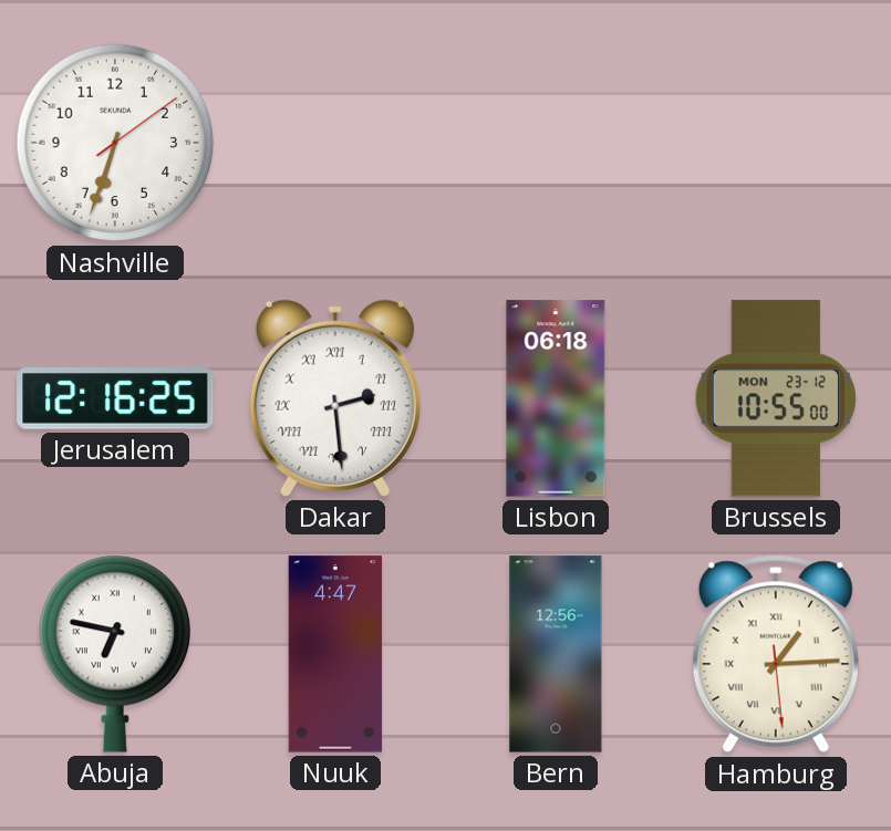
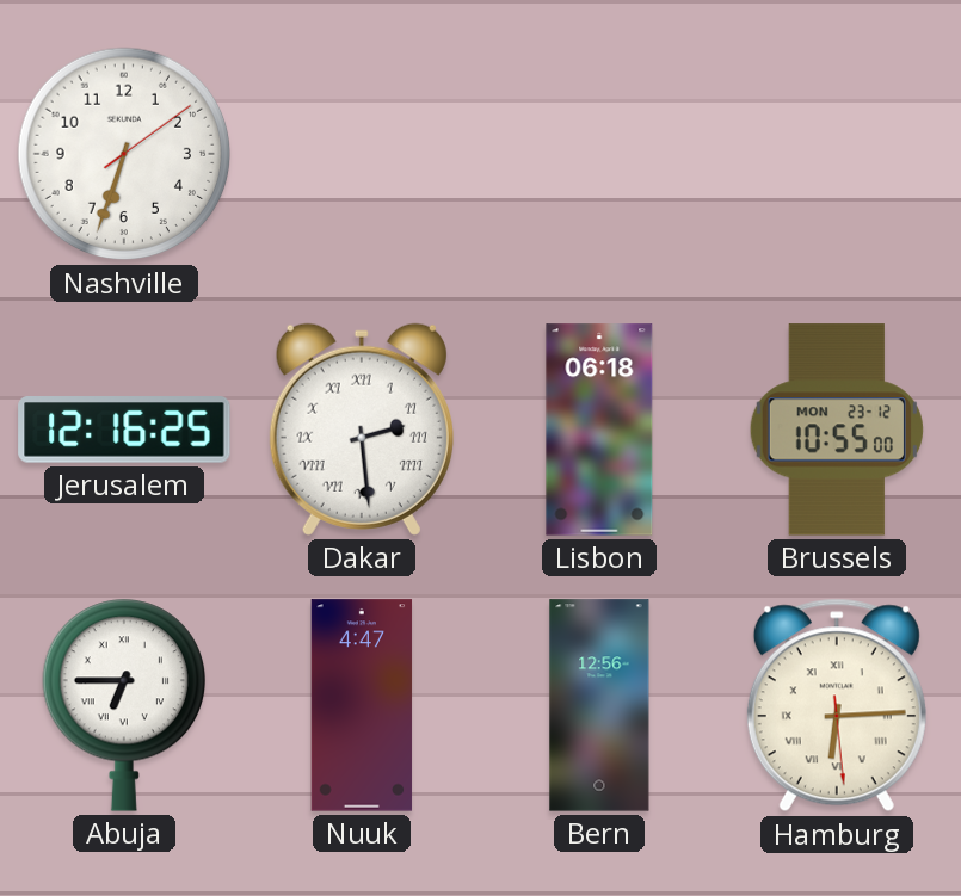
Abuja: 6:47 -> 6:45 (123, 705)
Hamburg: 1:14 -> 6:14 (837, 705)
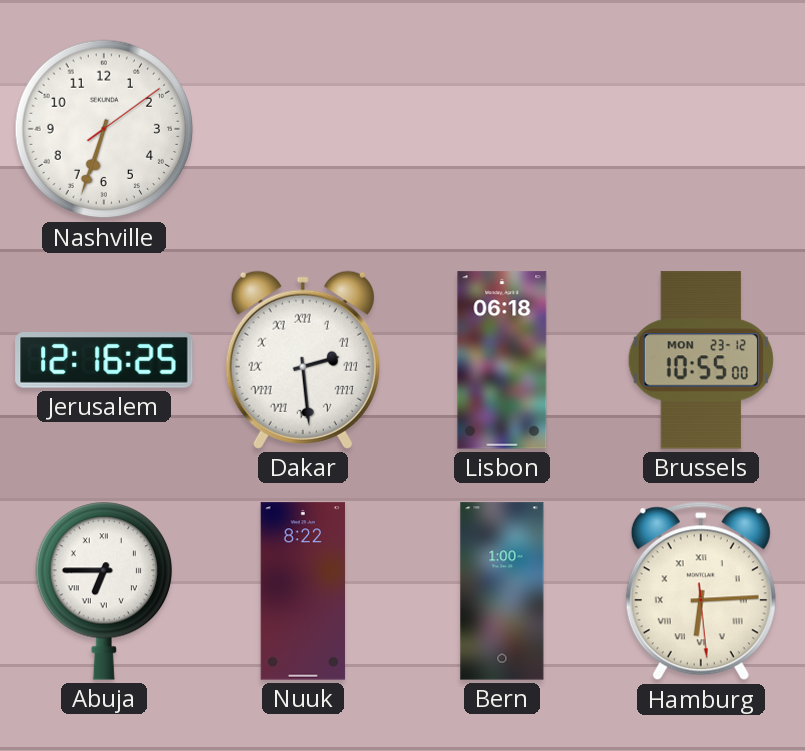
Nuuk: 4:47 -> 8:22 (303, 591)
Bern: 12:56 -> 1:00 (502, 591)
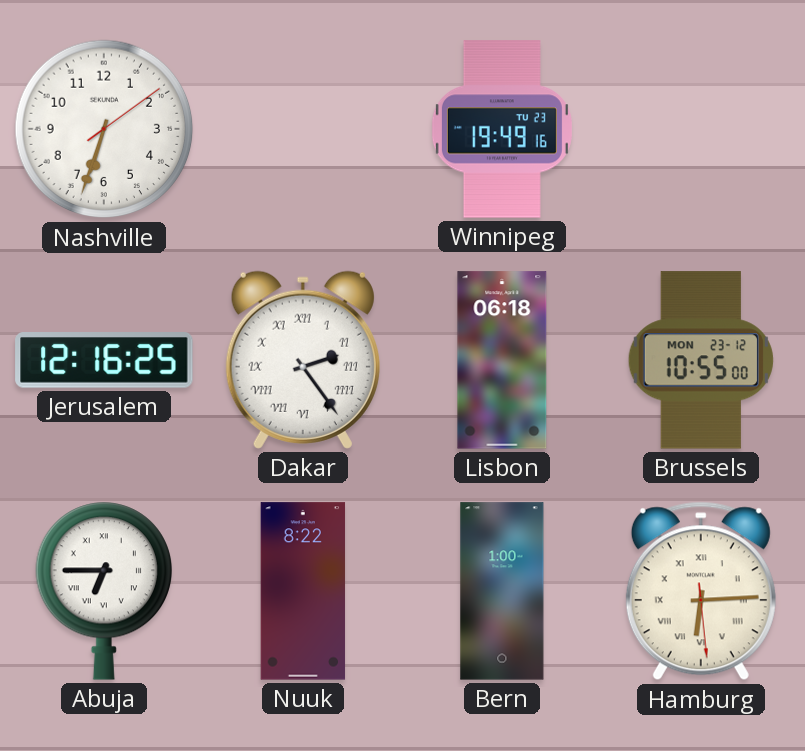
Winnipeg: none -> 19:49 (502, 129)
Dakar: 2:29 -> 2:24 (303, 360)
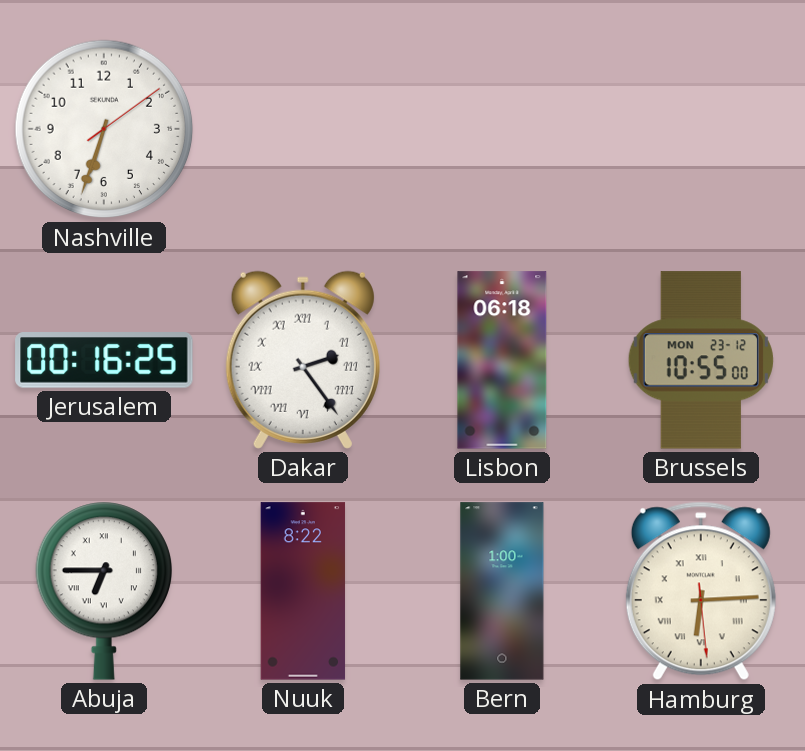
Winnipeg: 19:49 -> none (502, 129)
Jerusalem: 12:16 -> 00:16 (104, 360)
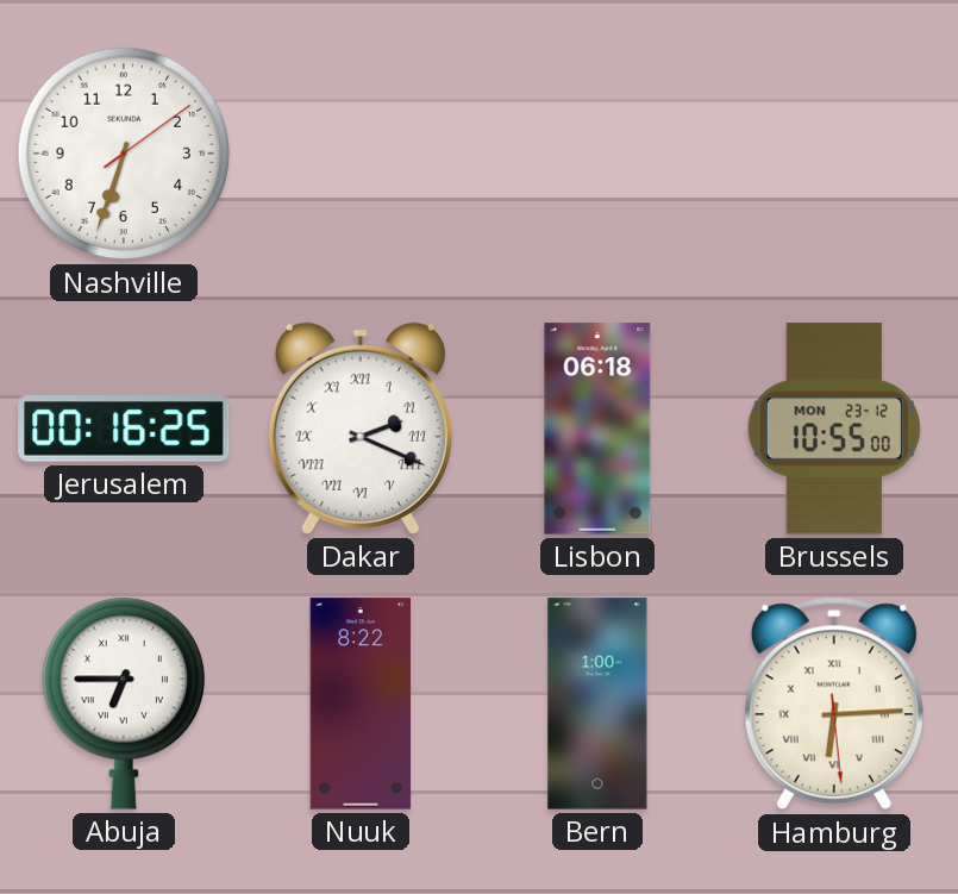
Dakar: 2:24 -> 2:19 (361, 429)
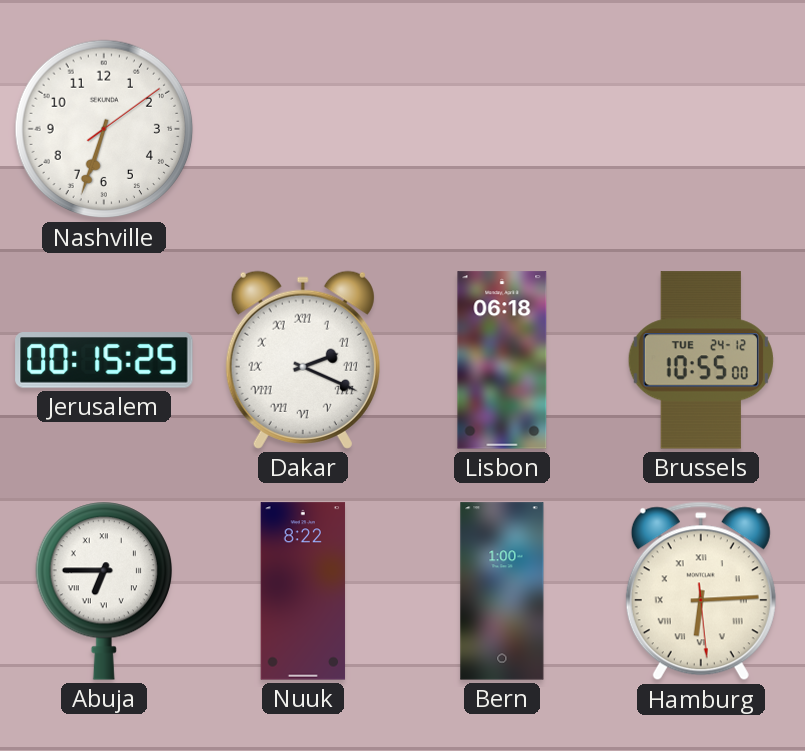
Jerusalem: 00:16 -> 00:15 (104, 360)
Brussels date: MON 23-12 -> TUE 24-12 (701, 360)
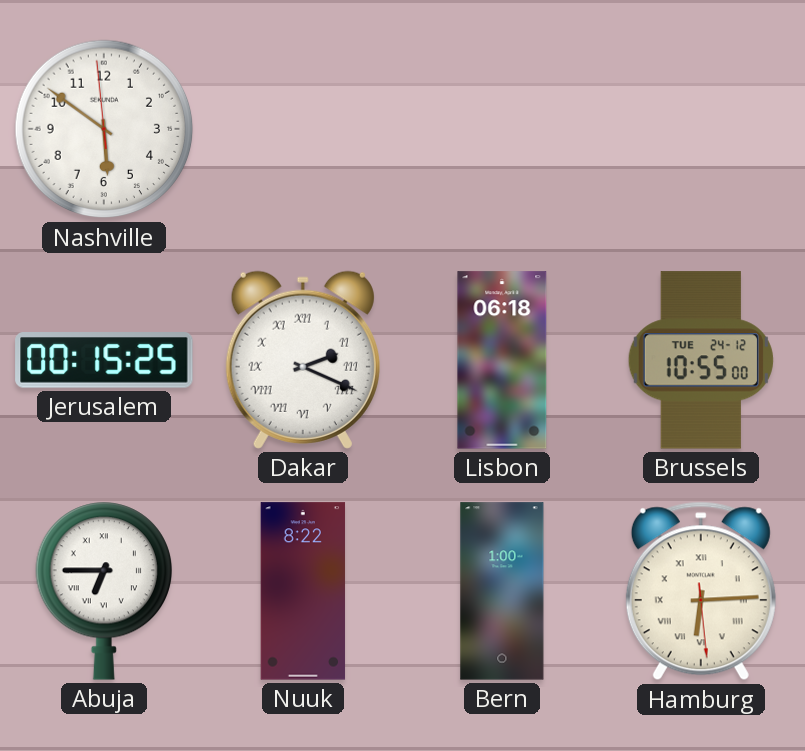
Nashville: 6:33 -> 5:50 (104, 129)
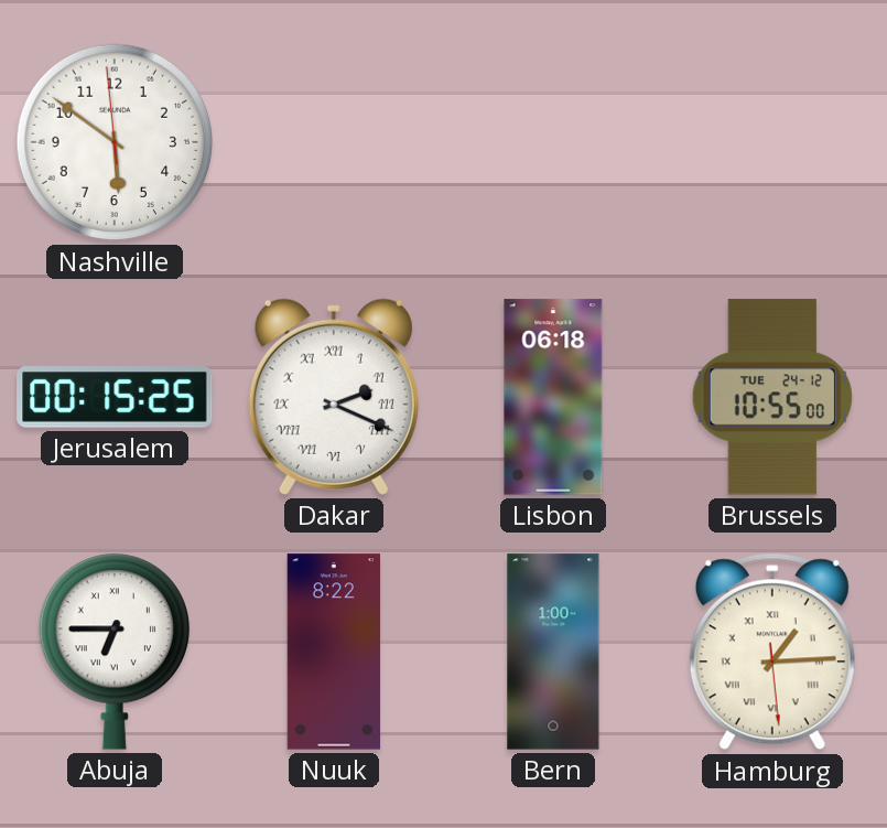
Hamburg: 6:14 -> 1:14 (772, 652)
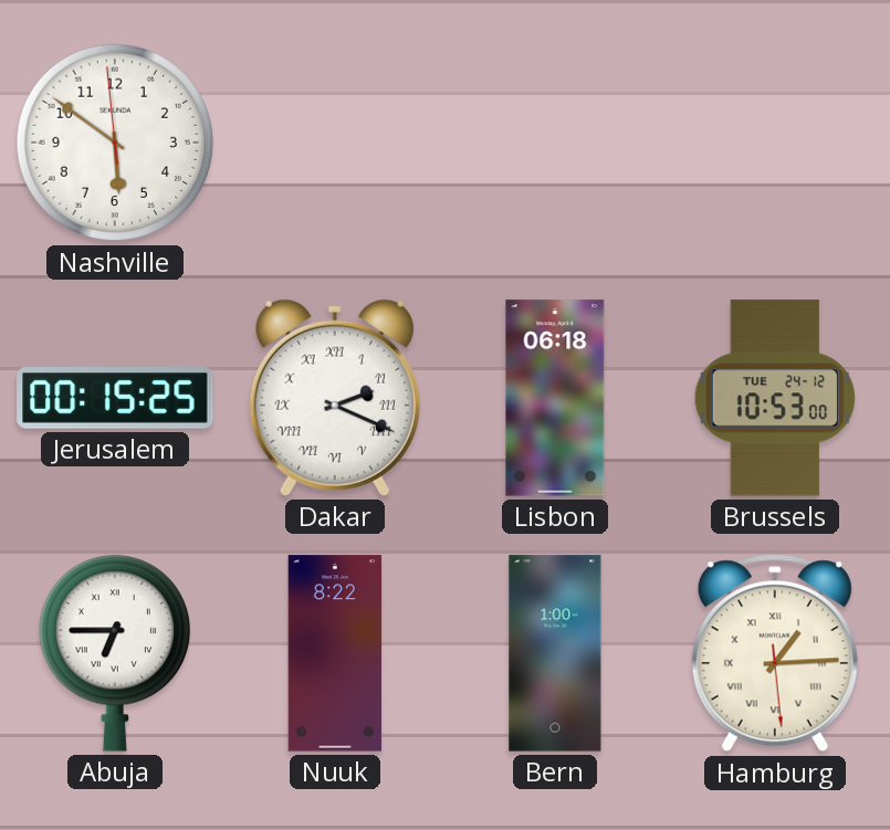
Brussels: 10:55 -> 10:53 (775, 398)
